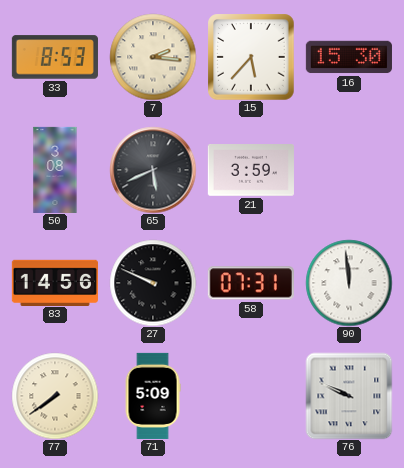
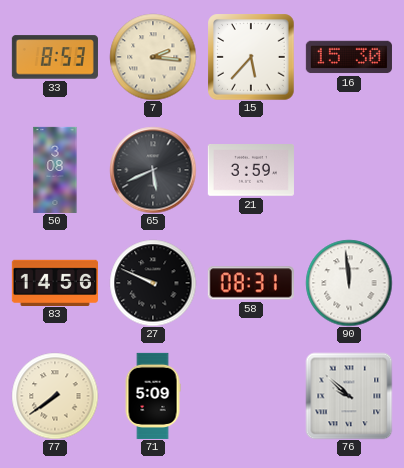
58: 07:31 -> 08:31 (251, 283)
76: 9:49 -> 9:52 (349, 396)
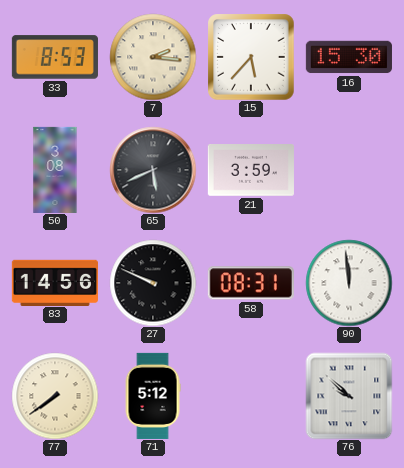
71: 5:09 -> 5:12 (153, 396)
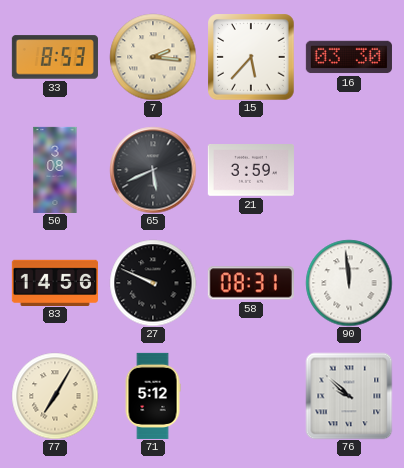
16: 15:30 -> 03:30 (349, 57)
77: 7:39 -> 7:05 (55, 396)
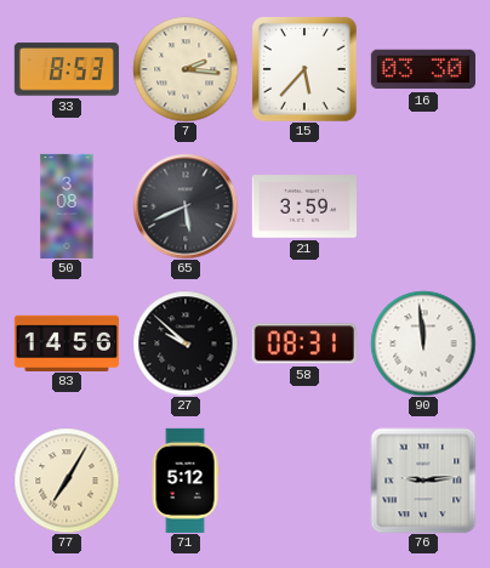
27: 9:49 -> 9:52 (186, 343)
76: 9:52 -> 9:14 (423, 481)
